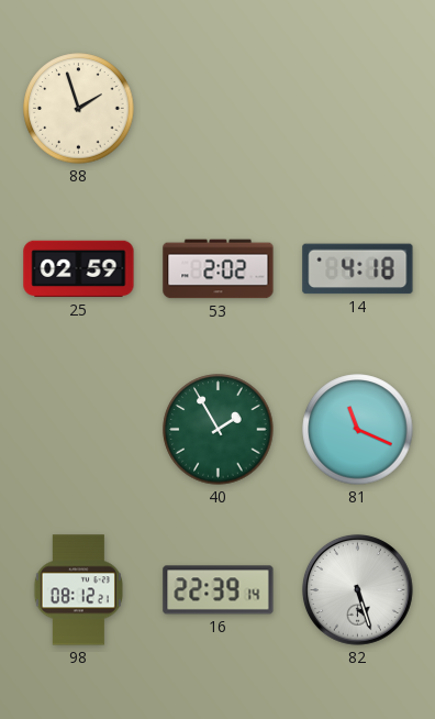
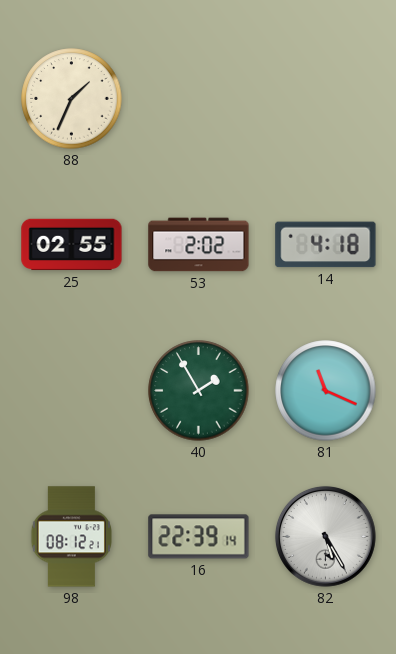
88: 1:57 -> 1:34 (72, 99)
25: 02:59 -> 02:55 (72, 245)
82: 5:27 -> 5:25 (325, 536)
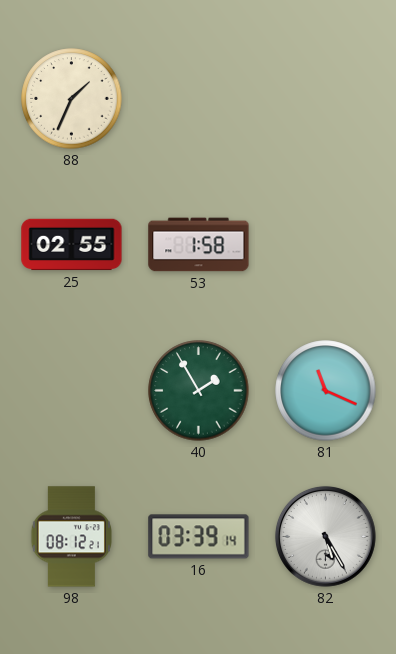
53: 2:02 -> 1:58 (199, 245)
14: 4:18 -> none (326, 245)
16: 22:39 -> 03:39 (199, 537)
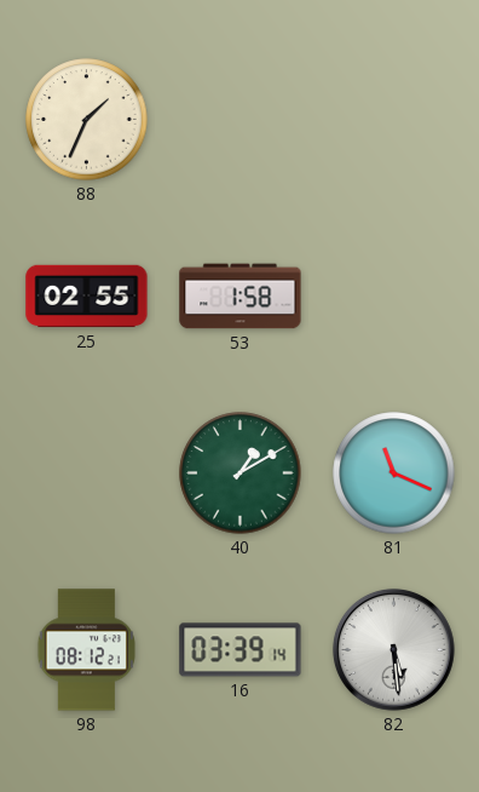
40: 1:55 -> 1:10 (241, 474)
82: 5:25 -> 5:29 (393, 649)
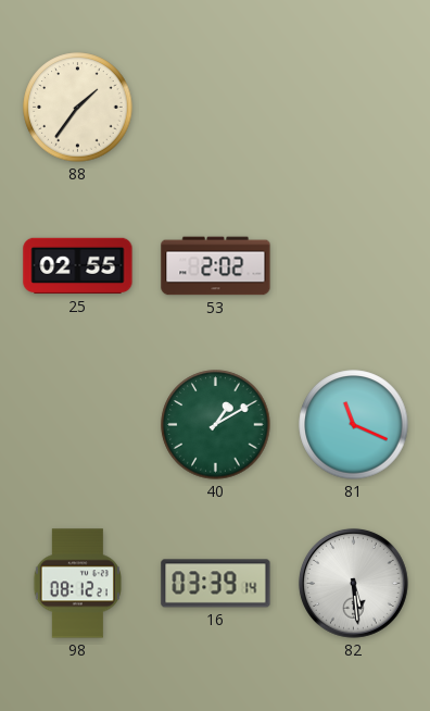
88: 1:34 -> 1:36 (78, 108)
53: 1:58 -> 2:02 (216, 266)
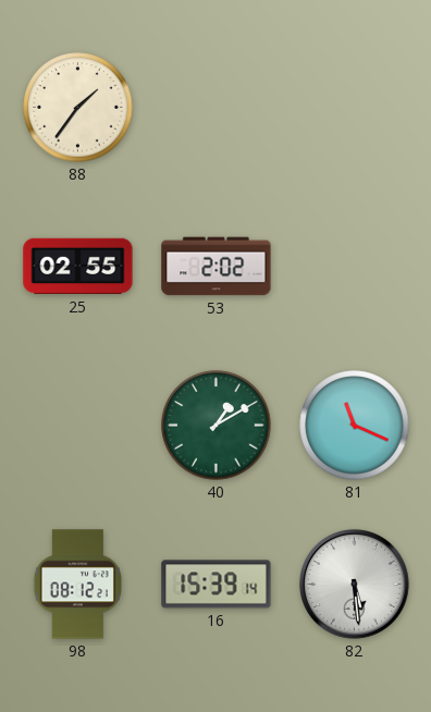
16: 03:39 -> 15:39 (217, 585)
